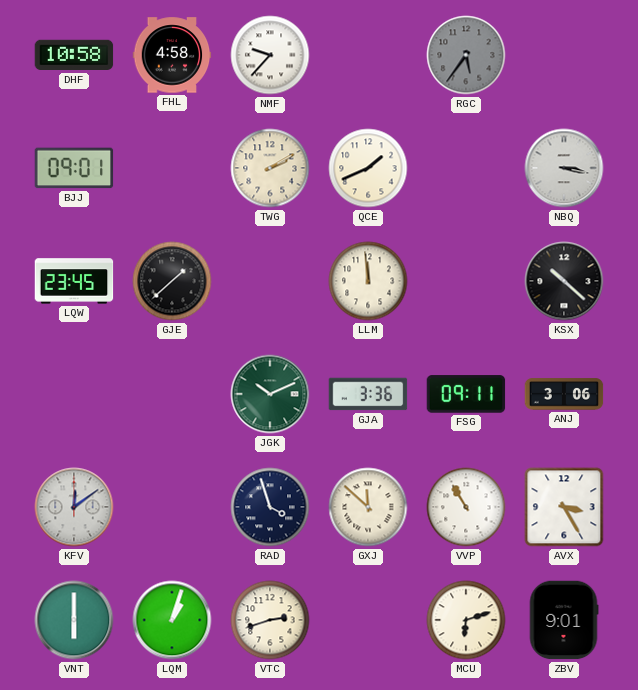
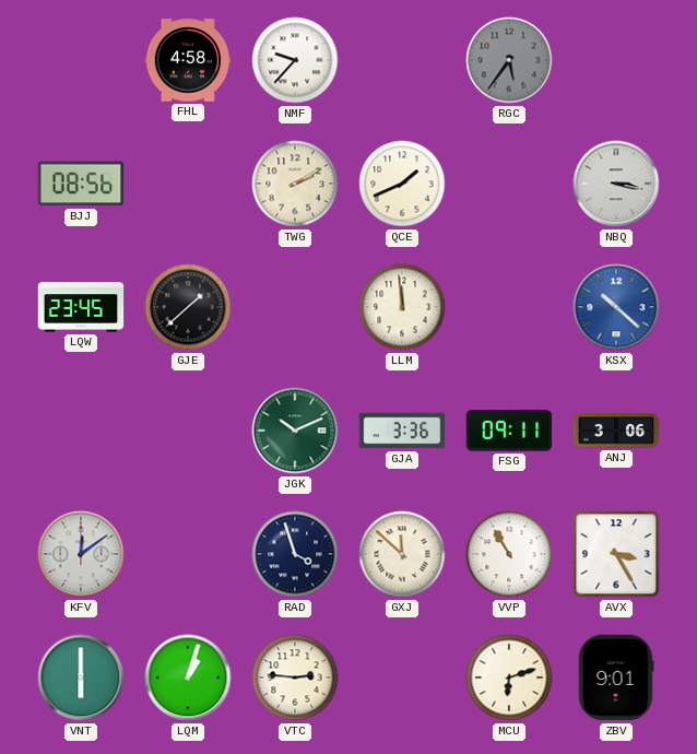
DHF: 10:58 -> none (74, 55)
BJJ: 09:01 -> 08:56 (81, 184)
KSX dial: black -> blue (616, 307)
VTC: 2:42 -> 2:46 (295, 678)
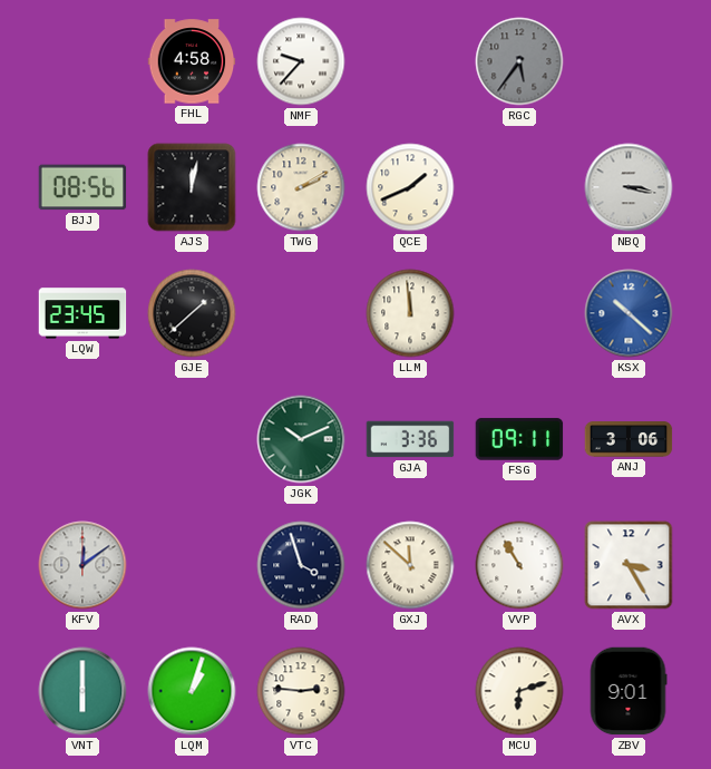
AJS: none -> 12:02 (192, 187)
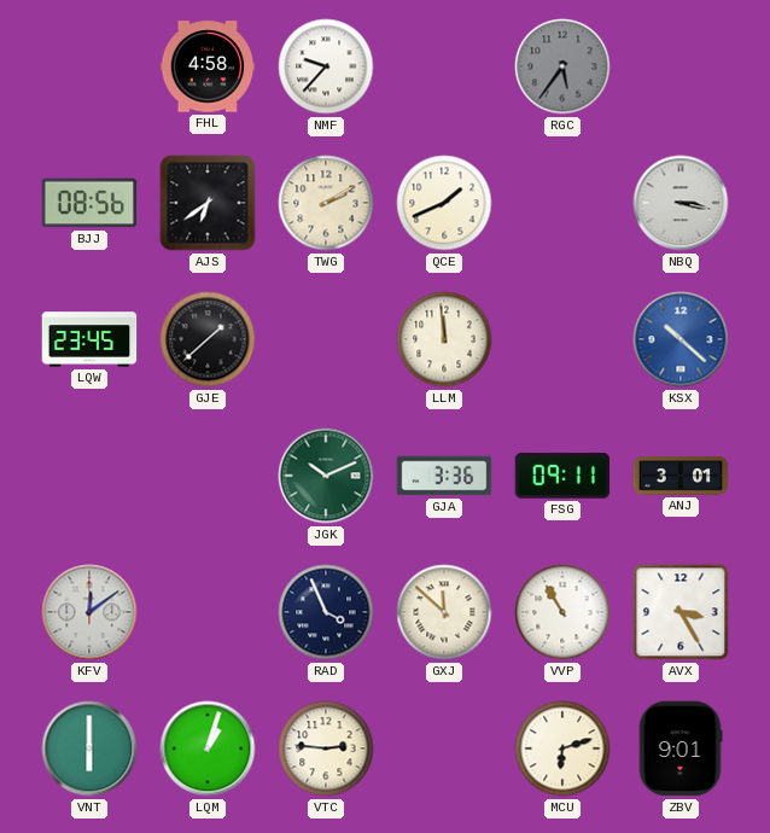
AJS: 12:02 -> 6:39 (208, 203)
ANJ: 3:06 -> 3:01 (681, 476)
RAD: 3:57 -> 3:56 (326, 612)
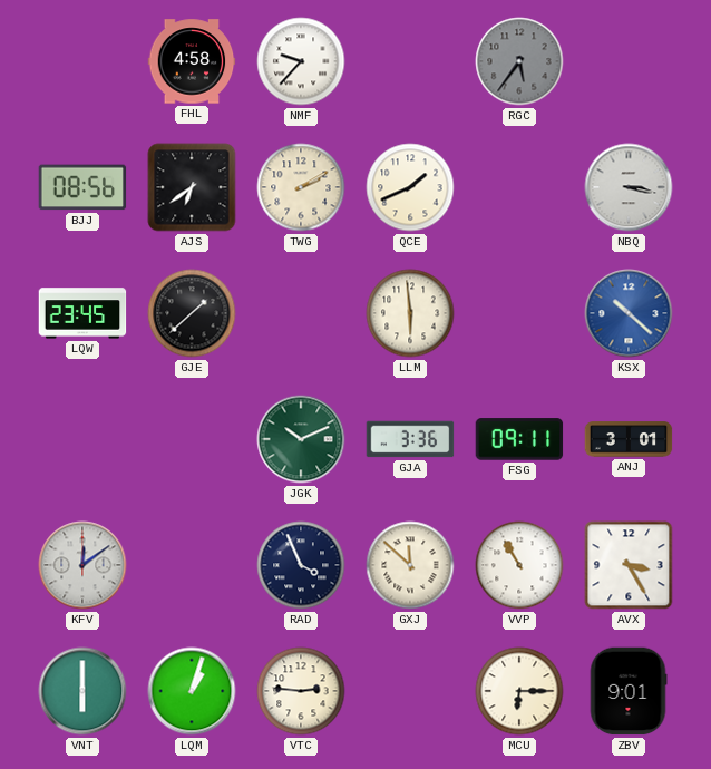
LLM: 11:59 -> 5:59 (410, 313)
MCU: 6:12 -> 6:15 (519, 691)
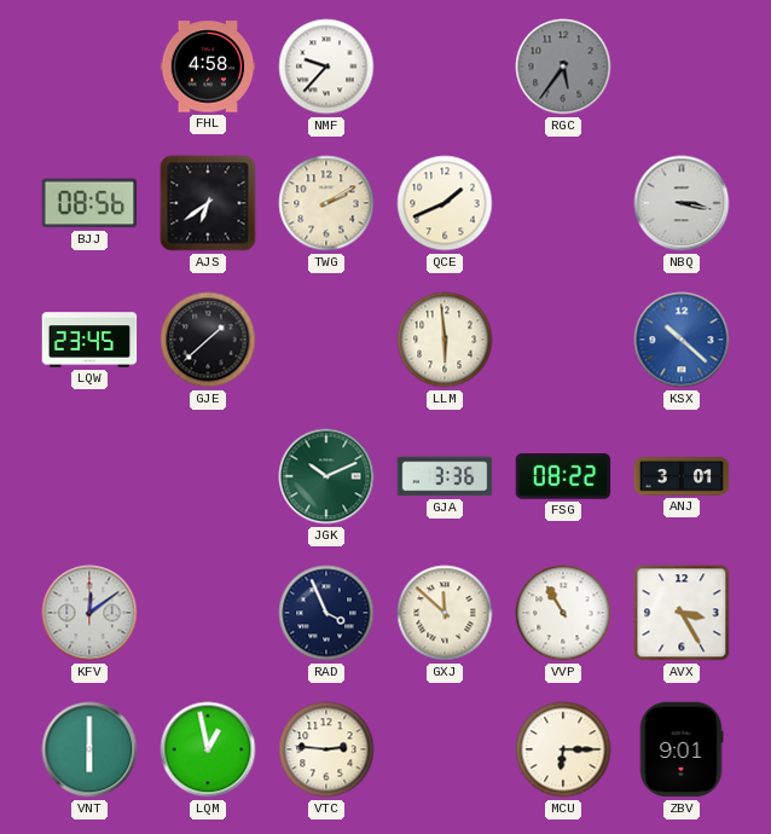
FSG: 09:11 -> 08:22 (563, 476)
LQM: 1:03 -> 12:58 (208, 749)
